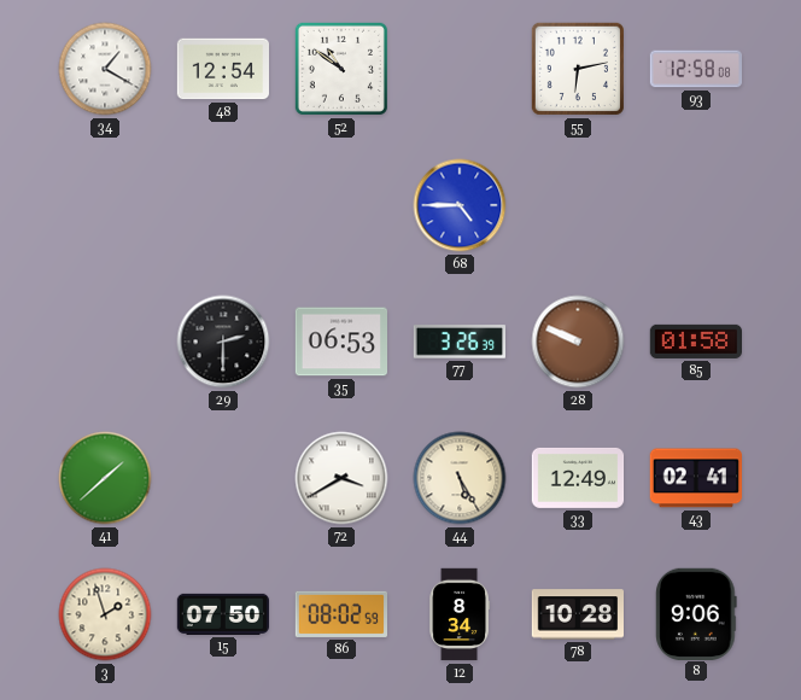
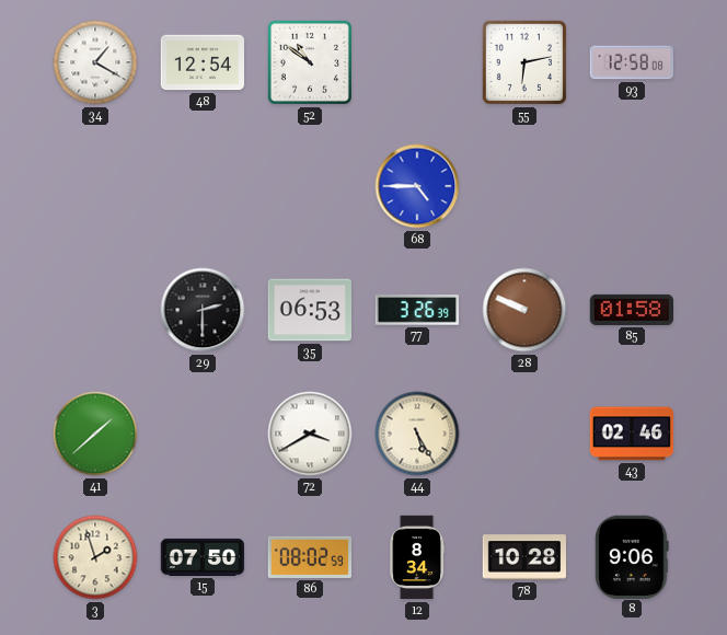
33: 12:49 -> none (578, 478)
43: 02:41 -> 02:46 (631, 434)
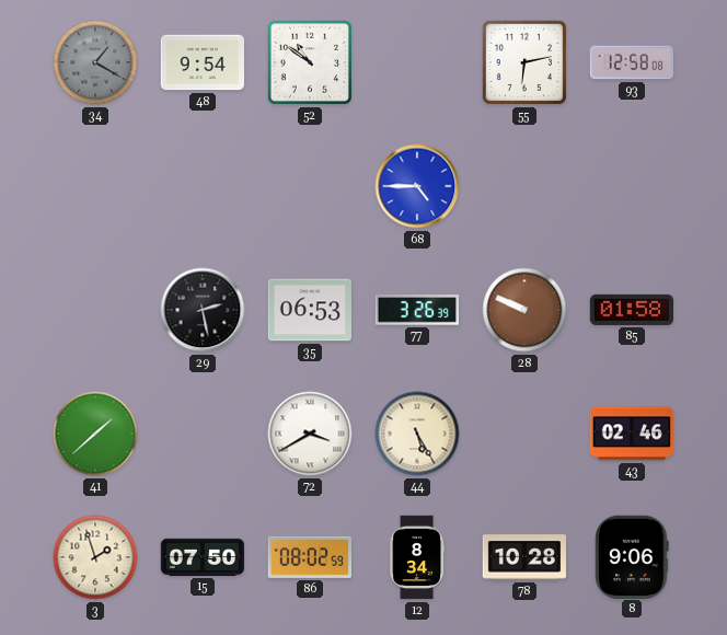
34 dial: white -> grey (95, 62)
48: 12:54 -> 9:54 (201, 62)
29: 2:30 -> 2:28 (203, 310)
